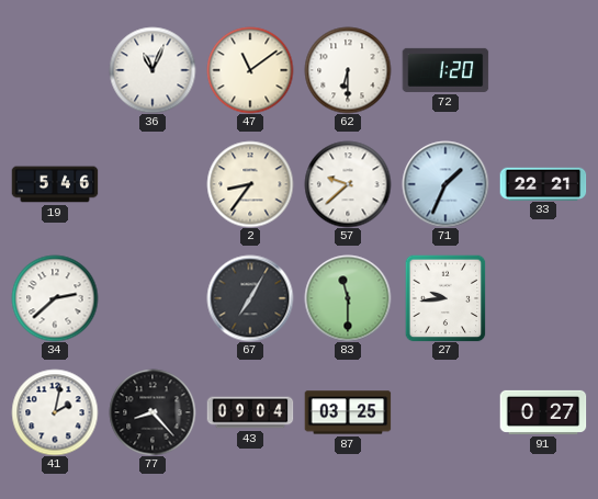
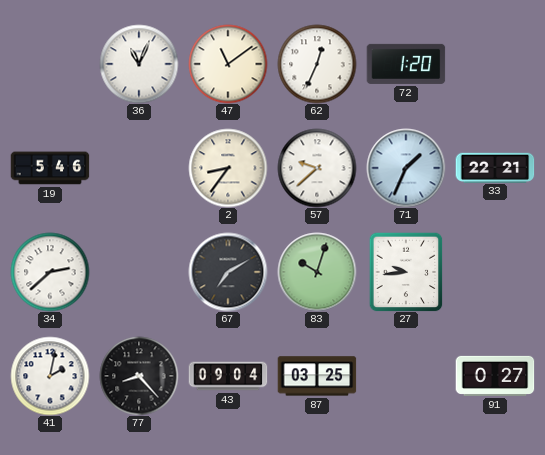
62: 6:30 -> 12:34 (317, 64)
67: 7:05 -> 7:10 (228, 272)
83: 11:30 -> 10:03 (317, 272)
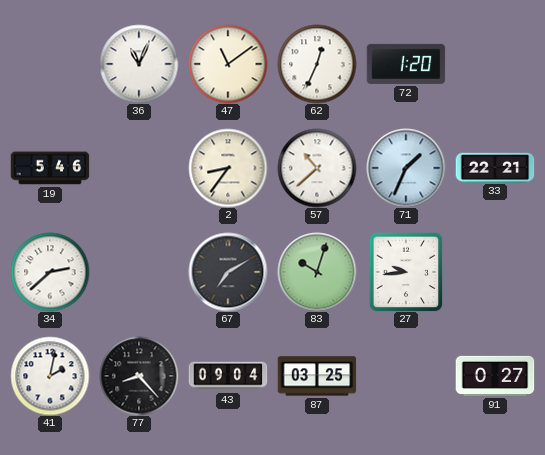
57: 9:38 -> 10:38 (317, 168)
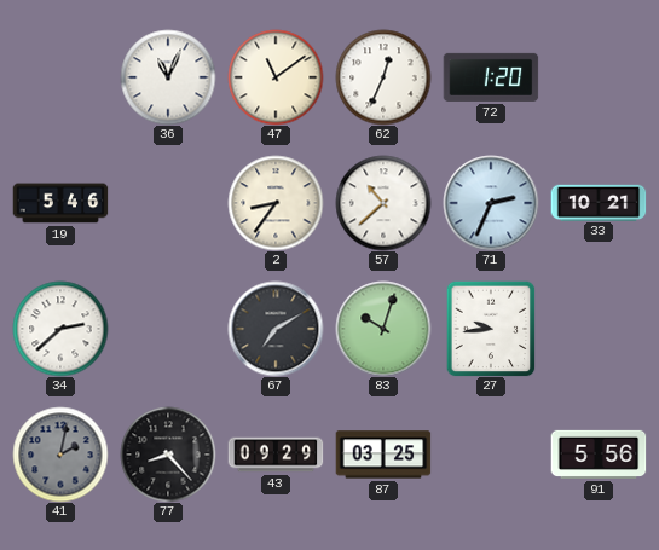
71: 1:34 -> 2:34 (491, 203)
33: 22:21 -> 10:21 (599, 202)
41 dial: white -> grey (60, 455)
43: 09:04 -> 09:29 (276, 455)
91: 0:27 -> 5:56 (599, 455)
